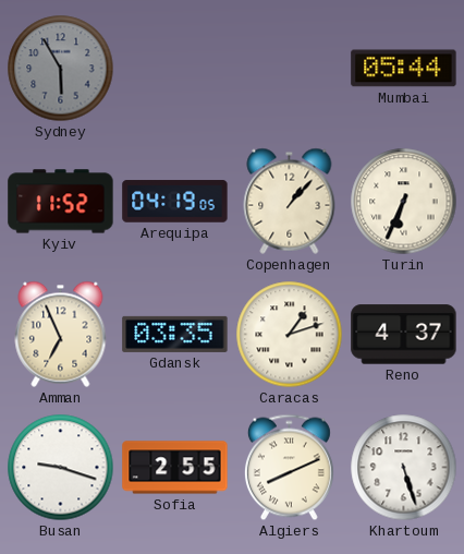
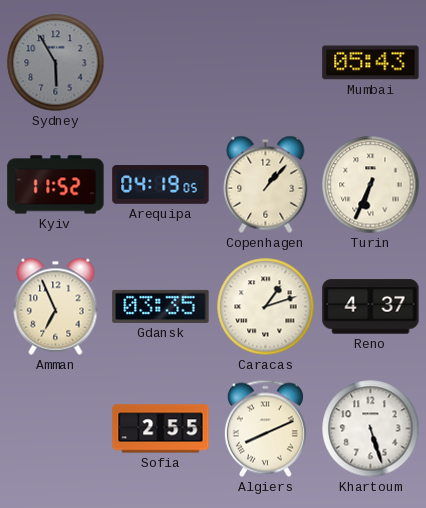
Mumbai: 05:44 -> 05:43 (371, 63)
Busan: 9:18 -> none (61, 468)
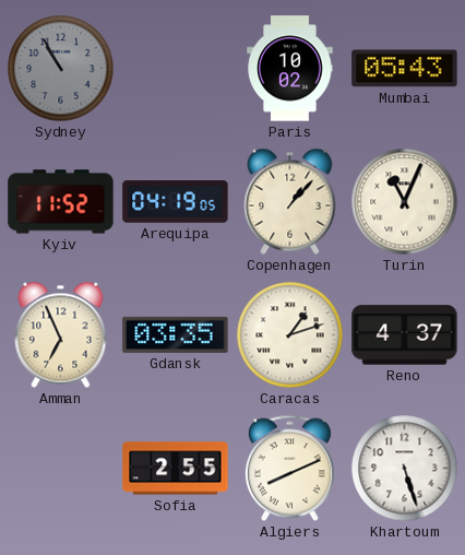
Sydney: 5:55 -> 10:55 (61, 69)
Paris: none -> 10:02 (290, 69)
Turin: 6:34 -> 11:04 (405, 202)
